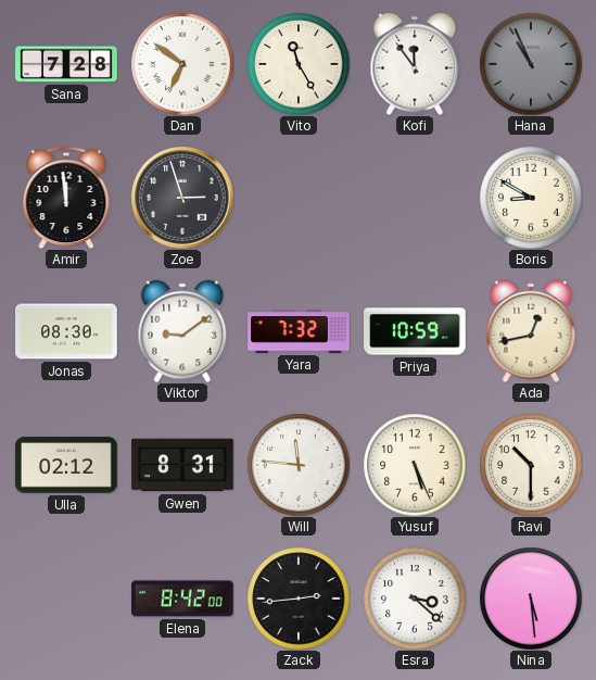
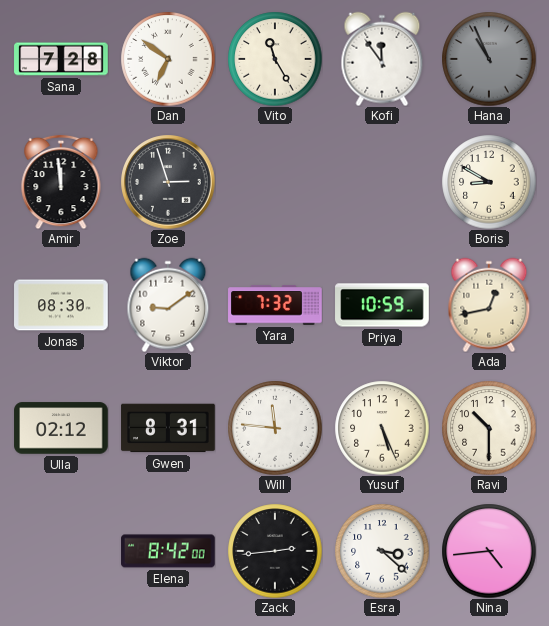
Nina: 5:29 -> 4:44 (489, 551)
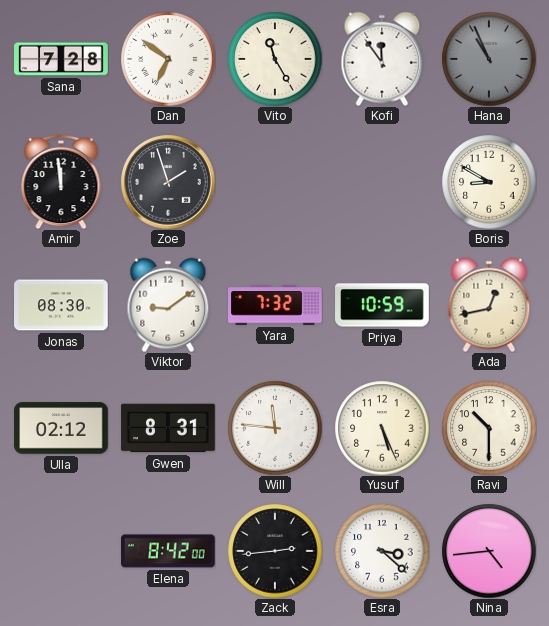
Zoe: 2:57 -> 1:57 (168, 182)
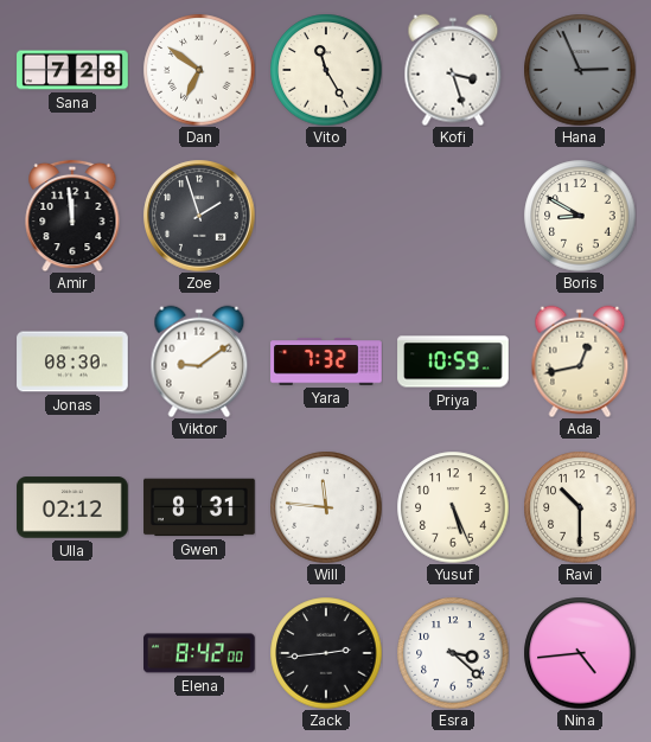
Kofi: 11:54 -> 3:27 (453, 70)
Hana: 10:56 -> 2:56 (580, 70)
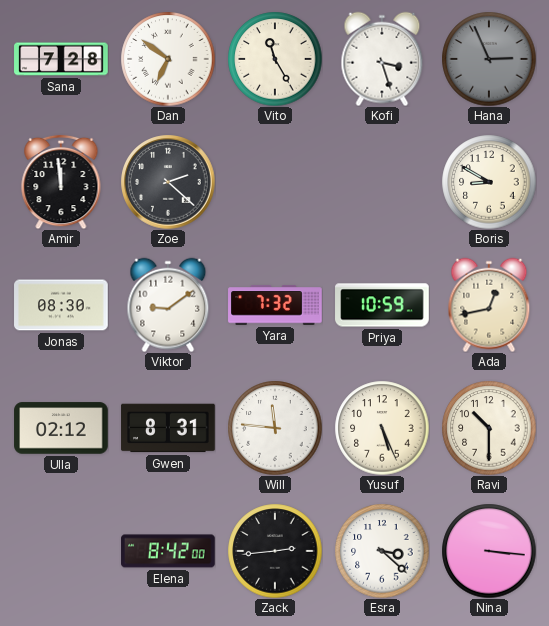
Zoe: 1:57 -> 2:22 (168, 182)
Nina: 4:44 -> 3:16 (489, 551)
